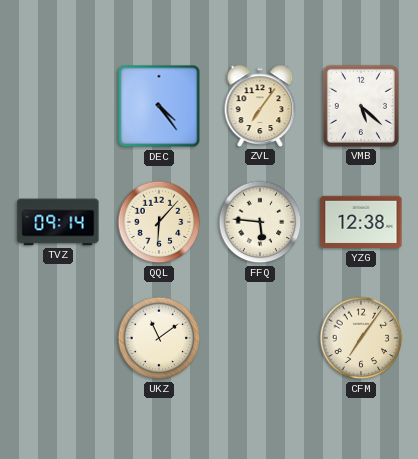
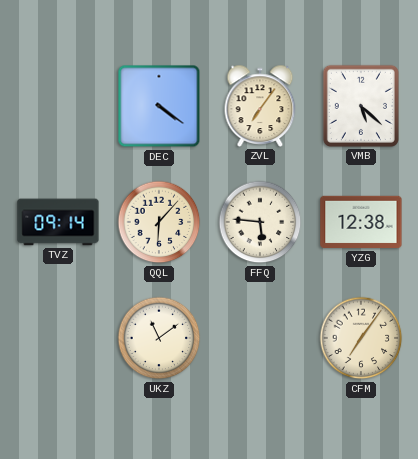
DEC: 4:24 -> 4:21 (159, 106)
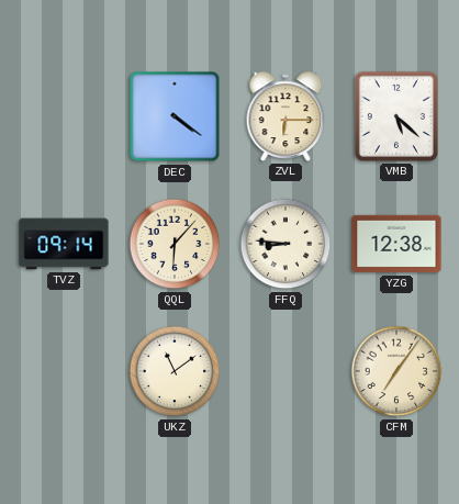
ZVL: 7:06 -> 6:15 (286, 116)
FFQ: 5:46 -> 8:46 (286, 244)
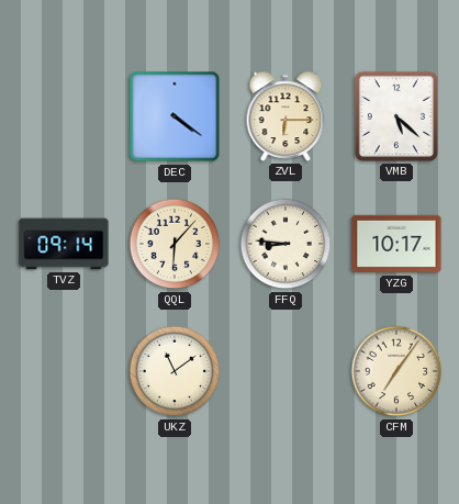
YZG: 12:38 -> 10:17 (396, 244)
